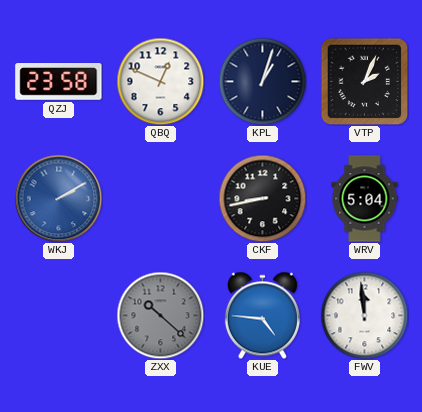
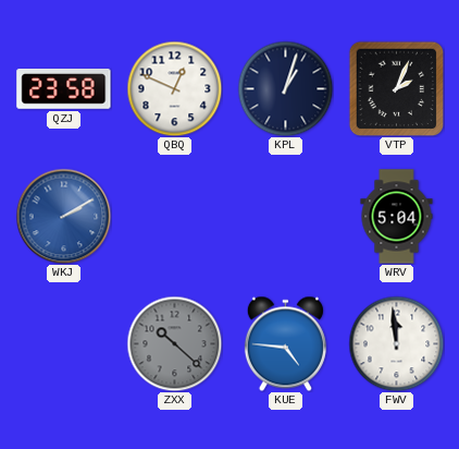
CKF: 8:43 -> none (262, 198)
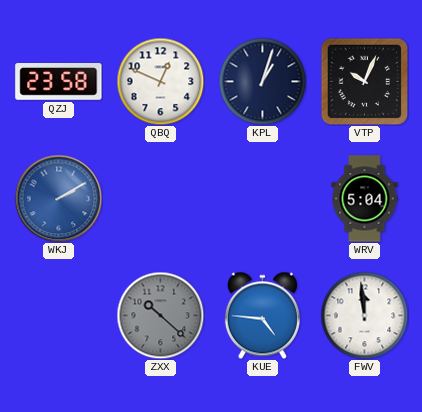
VTP: 2:04 -> 10:04 (364, 81)
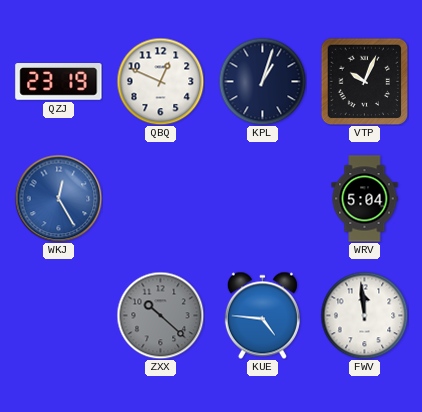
QZJ: 23:58 -> 23:19 (59, 82)
WKJ: 2:10 -> 12:25 (58, 198)
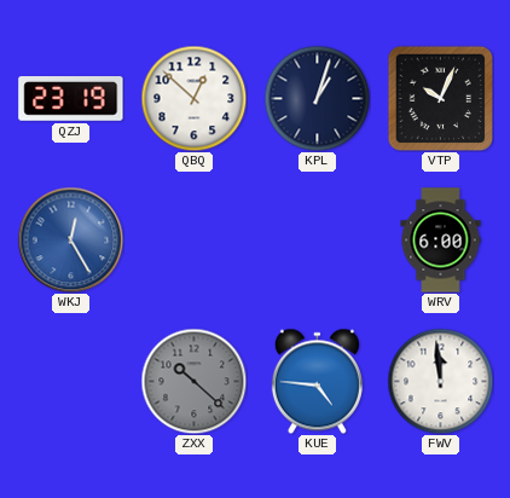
QBQ: 12:49 -> 12:52 (193, 98)
WRV: 5:04 -> 6:00 (441, 241)
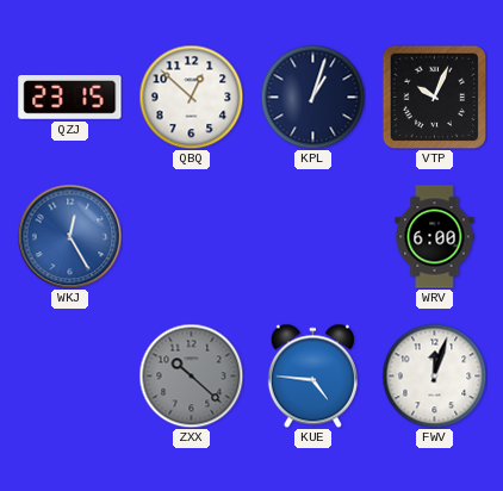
QZJ: 23:19 -> 23:15 (70, 98)
FWV: 11:59 -> 12:03 (434, 375)
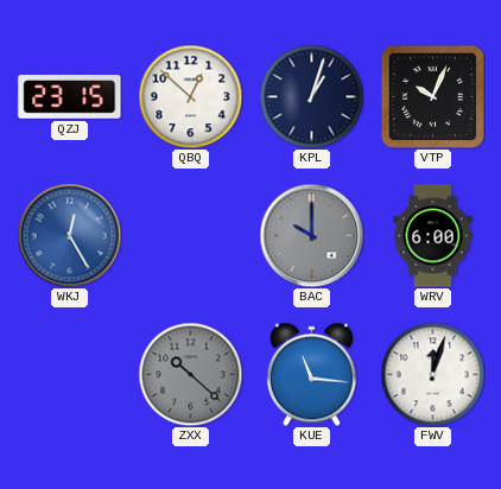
BAC: none -> 10:00 (311, 235)
KUE: 4:46 -> 11:16 (311, 374)
